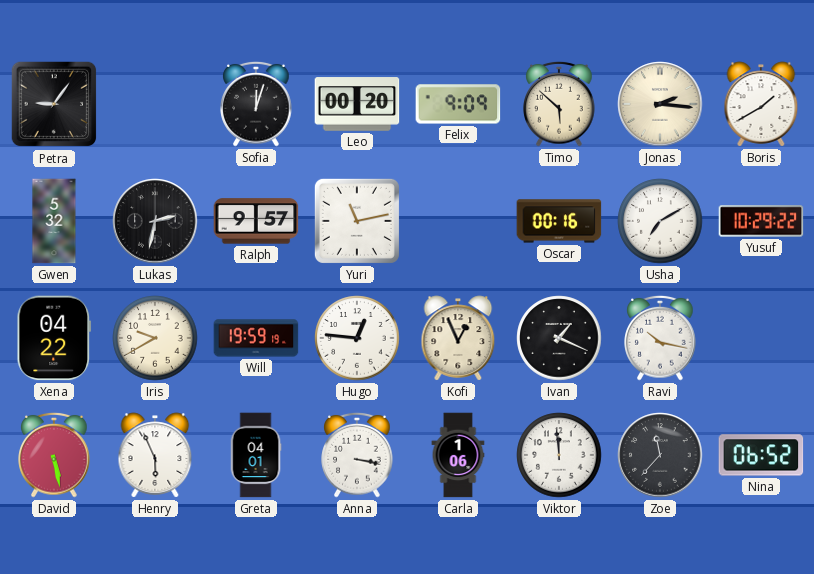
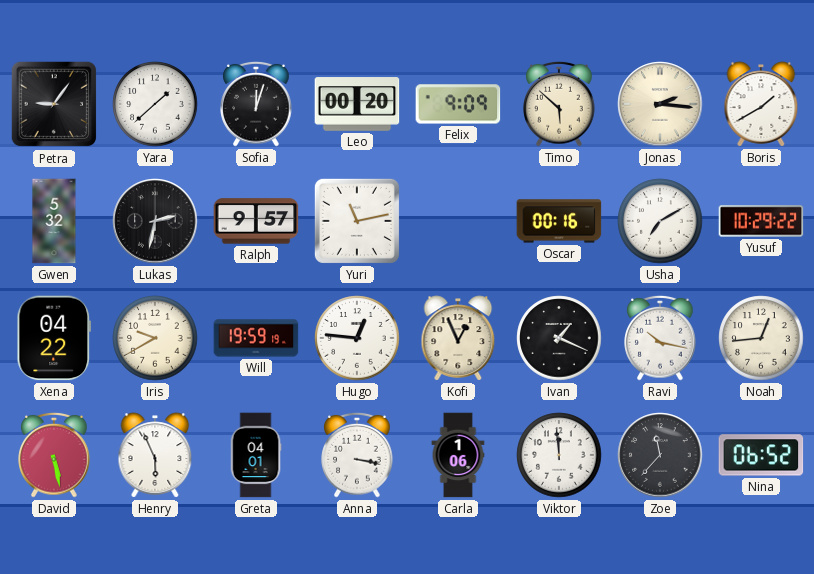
Yara: none -> 1:38 (155, 104)
Noah: none -> 12:44 (761, 338)
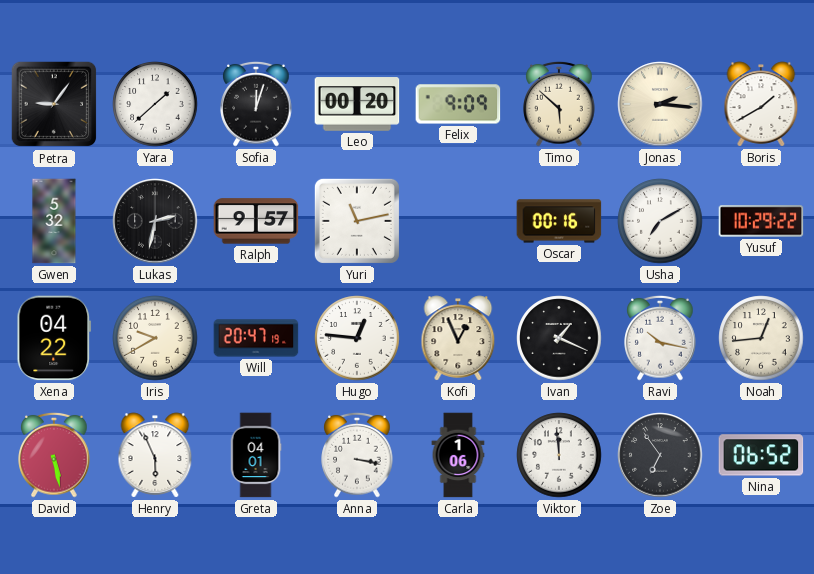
Will: 19:59 -> 20:47 (256, 338)
Zoe: 11:37 -> 6:54 (660, 455)
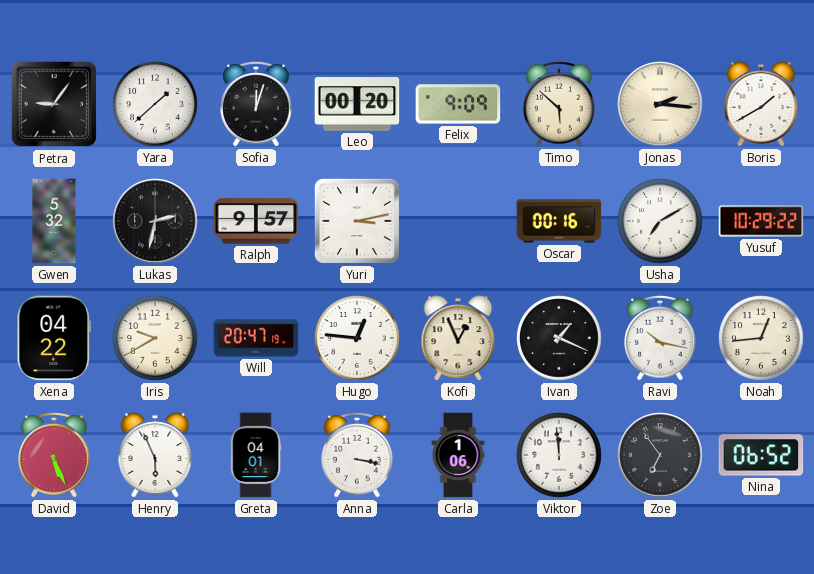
Yuri: 11:13 -> 3:13 (357, 221)
David: 5:28 -> 5:26 (54, 455)
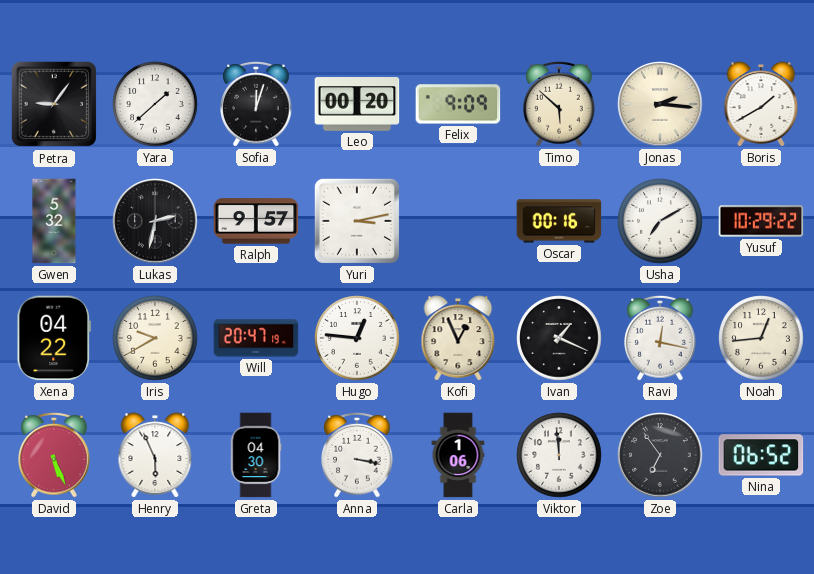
Ravi: 10:17 -> 12:17 (660, 338)
Greta: 04:01 -> 04:30 (256, 455)
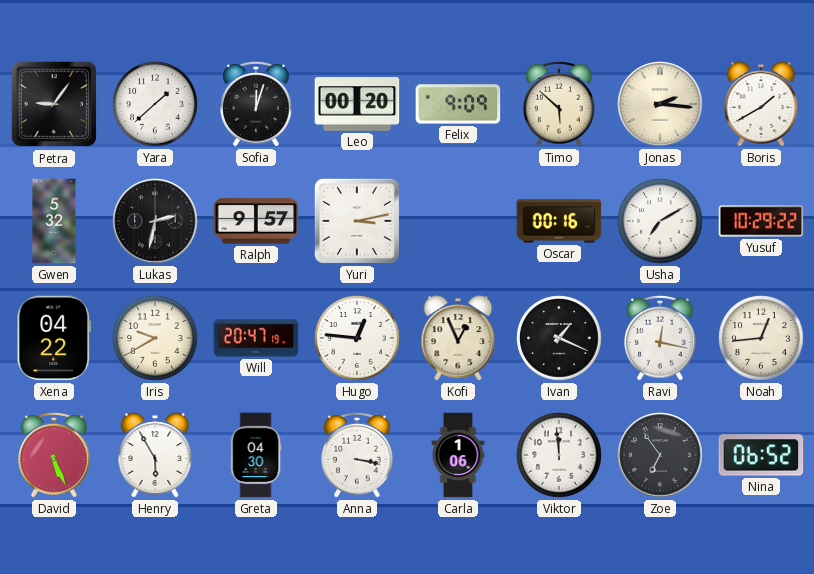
Henry: 5:56 -> 5:55 (155, 455)
